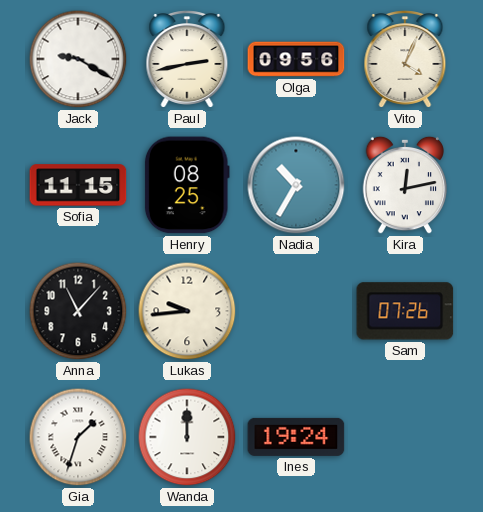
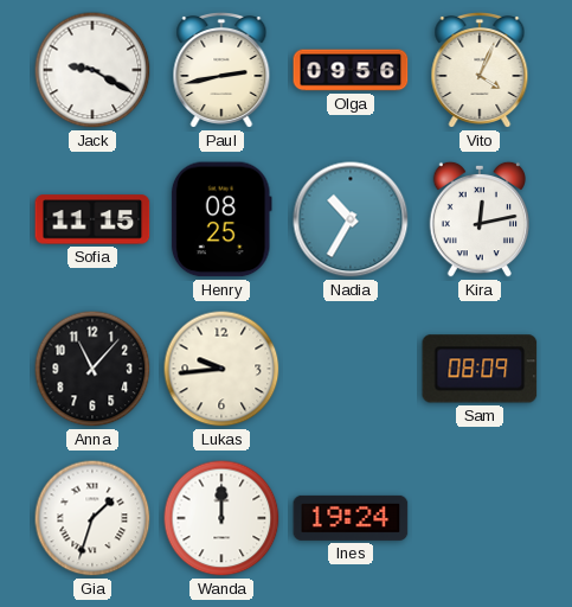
Sam: 07:26 -> 08:09 (480, 369)
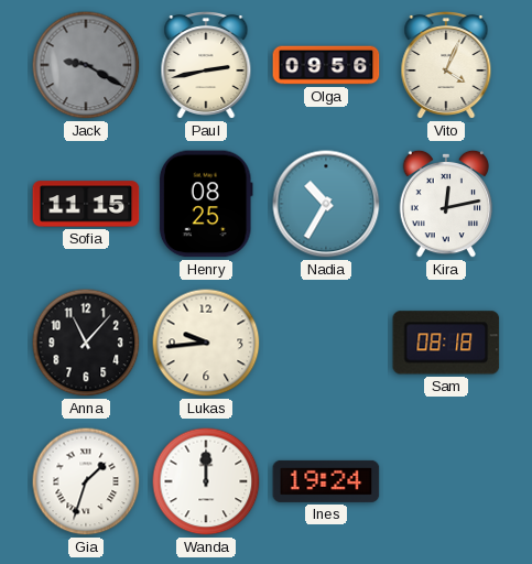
Jack dial: white -> grey (86, 65)
Sam: 08:09 -> 08:18 (446, 343)
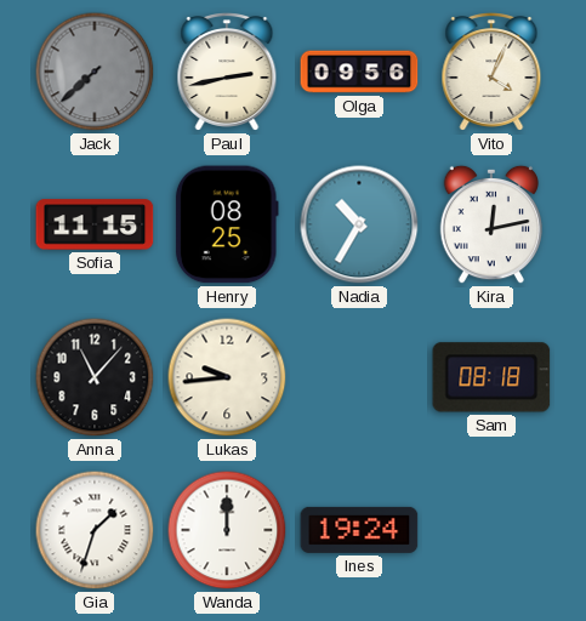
Jack: 9:20 -> 7:38 (95, 72)
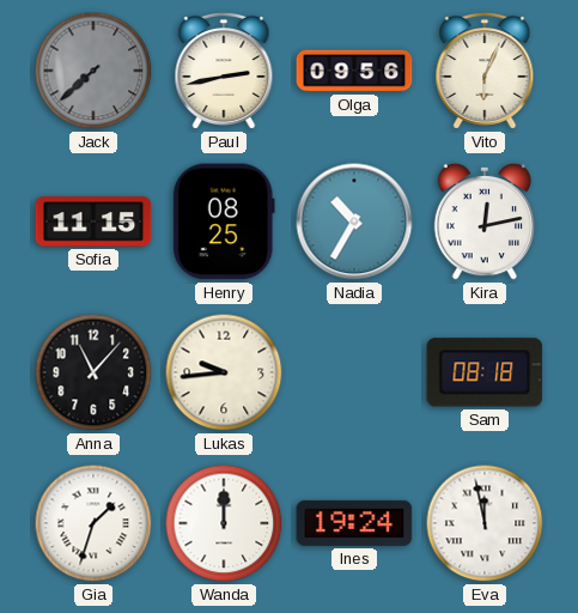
Vito: 4:04 -> 6:04 (485, 72)
Eva: none -> 11:58 (485, 523)
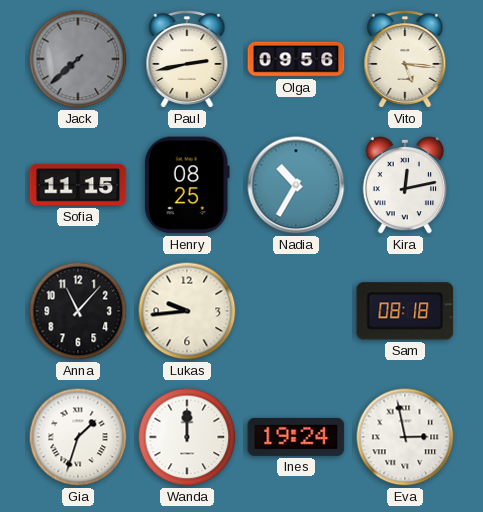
Vito: 6:04 -> 5:16 (405, 60)
Eva: 11:58 -> 2:58 (405, 437)
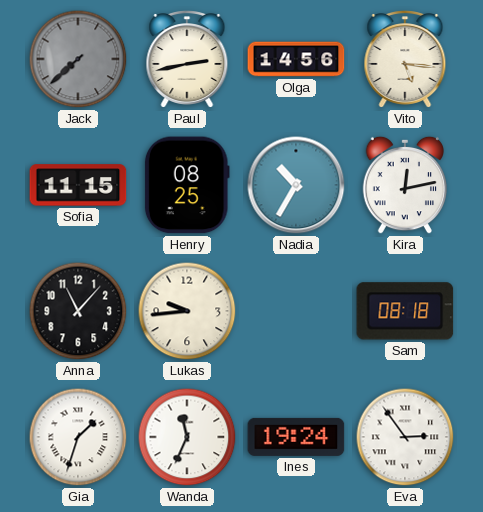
Olga: 09:56 -> 14:56 (296, 59)
Wanda: 12:00 -> 11:34 (187, 437)
Eva: 2:58 -> 2:54 (405, 437)
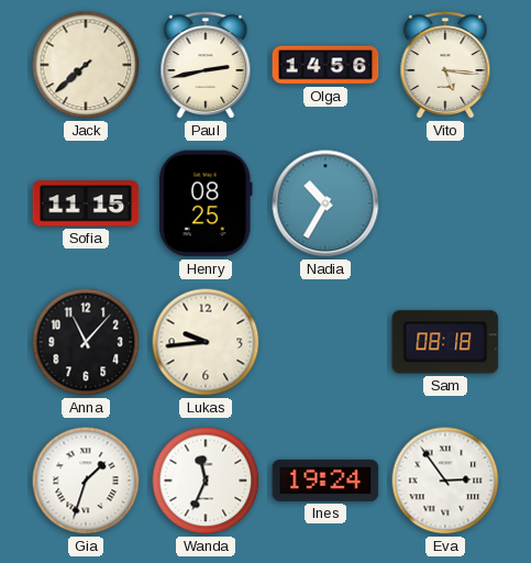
Jack dial: grey -> cream (86, 65)
Kira: 12:13 -> none (404, 185)
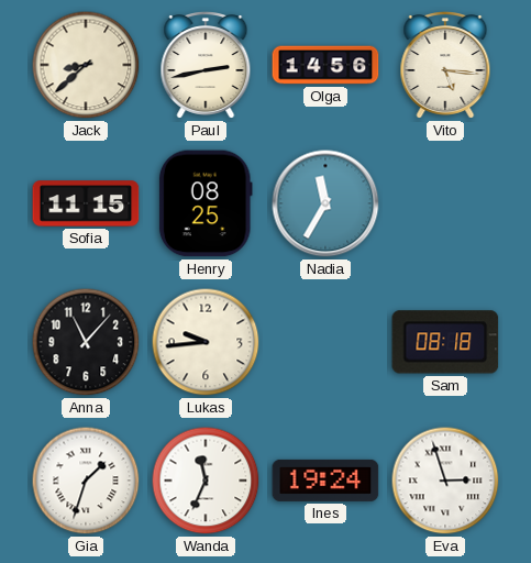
Jack: 7:38 -> 8:38 (86, 65)
Nadia: 10:35 -> 11:35 (325, 203)
Eva: 2:54 -> 2:57 (445, 481)
